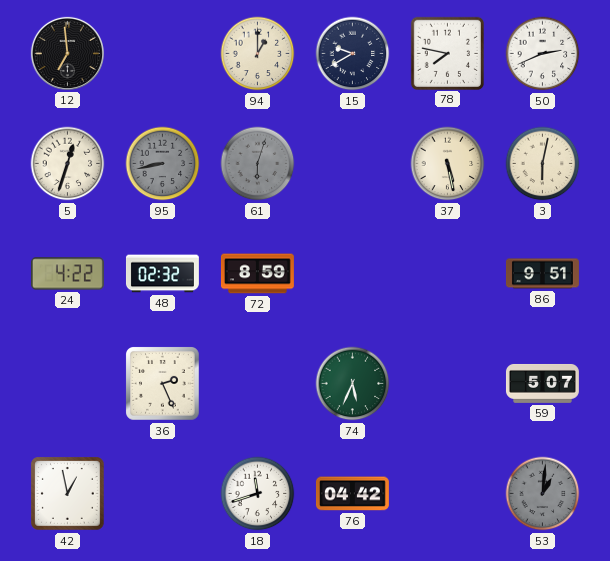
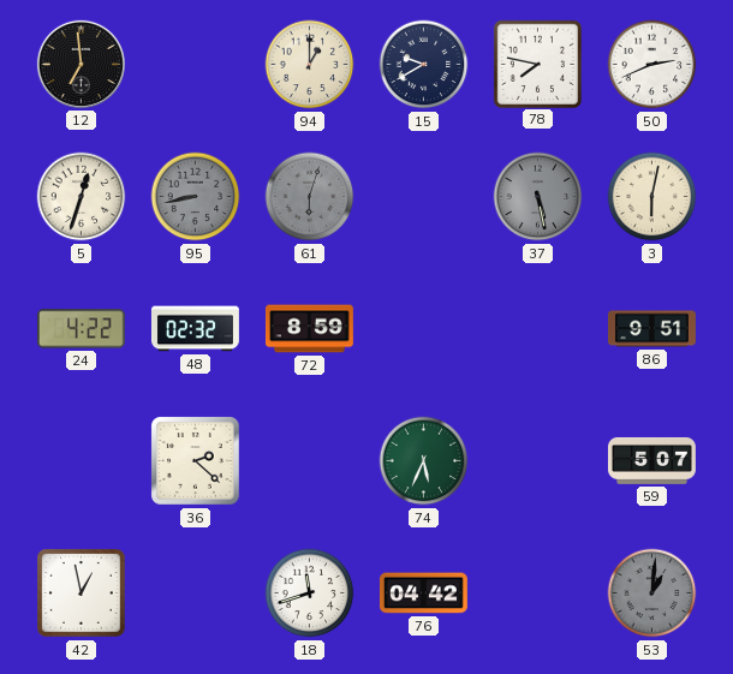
37 dial: cream -> grey (538, 197)
36: 2:26 -> 2:22 (196, 461)
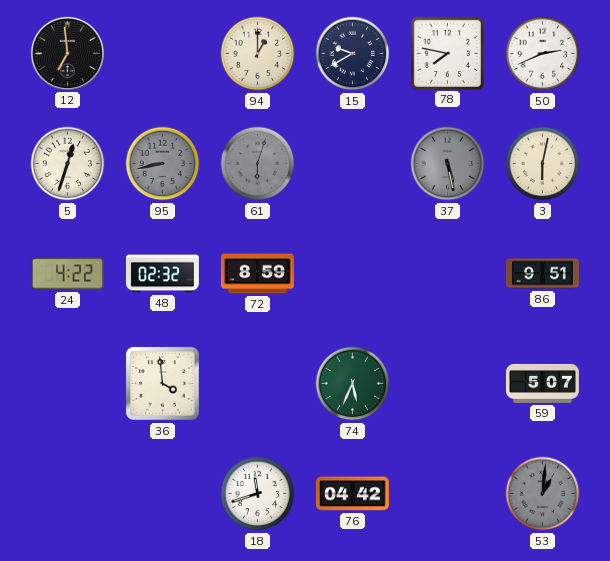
36: 2:22 -> 3:59 (163, 384)
42: 12:58 -> none (82, 594)
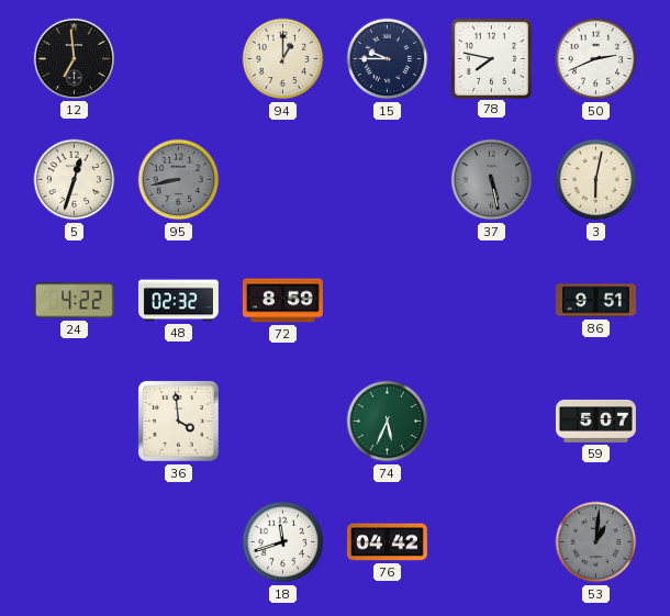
15: 9:40 -> 9:45 (388, 59)
61: 6:03 -> none (258, 164)
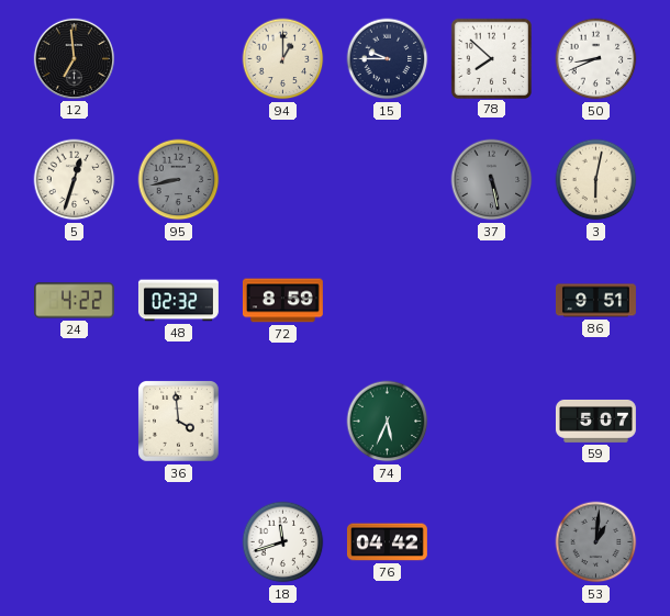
78: 7:47 -> 7:52 (491, 58)
50: 2:41 -> 8:41 (596, 59)
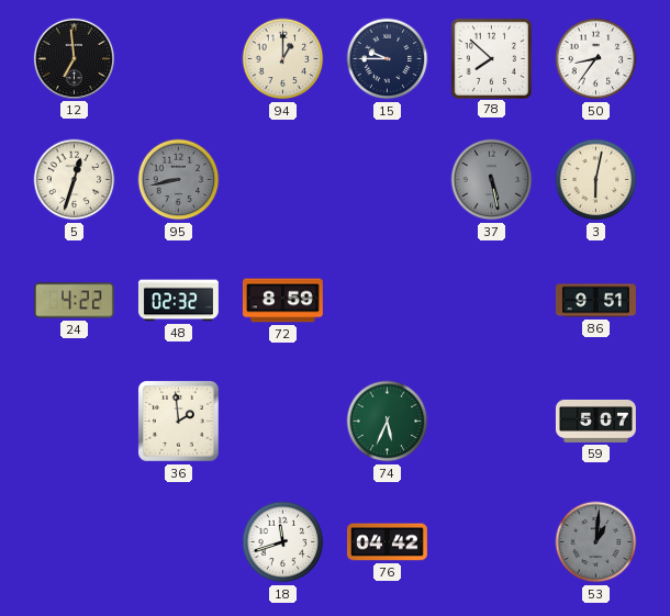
50: 8:41 -> 8:36 (596, 59)
36: 3:59 -> 1:59 (179, 422)
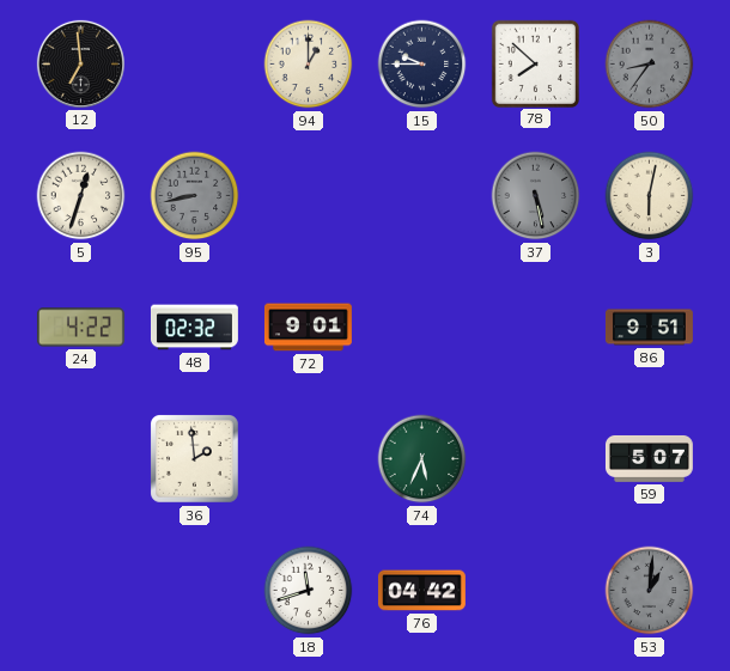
50 dial: white -> grey (650, 65)
72: 8:59 -> 9:01 (308, 328)
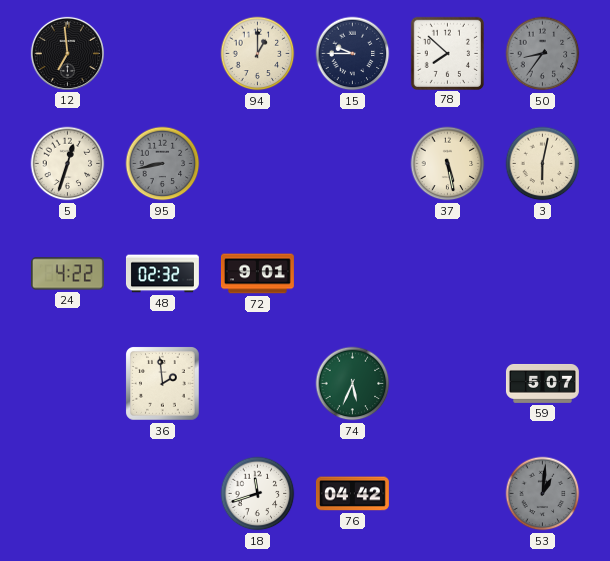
37 dial: grey -> cream (448, 164)
86: 9:51 -> none (649, 328)
